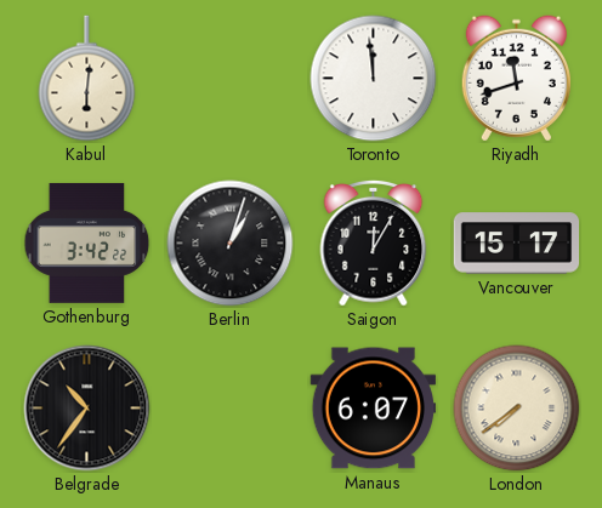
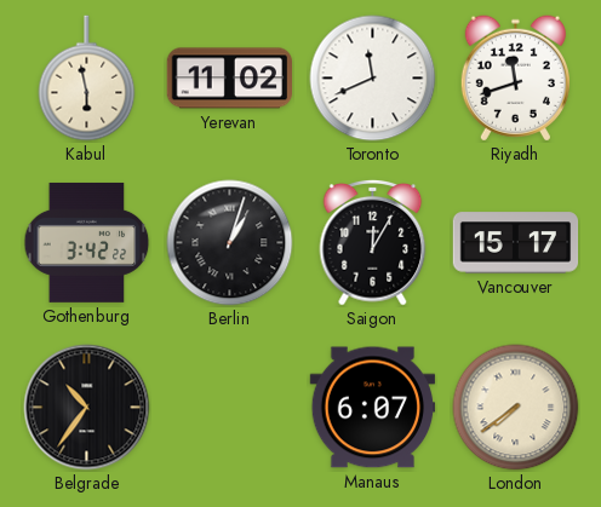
Kabul: 6:01 -> 5:58 (87, 79)
Yerevan: none -> 11:02 (230, 79)
Toronto: 11:59 -> 11:41 (373, 79)
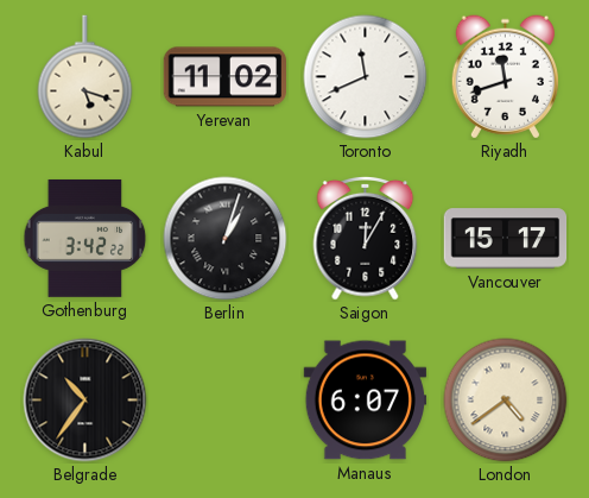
Kabul: 5:58 -> 5:18 (85, 77)
London: 7:39 -> 4:39 (506, 401)
